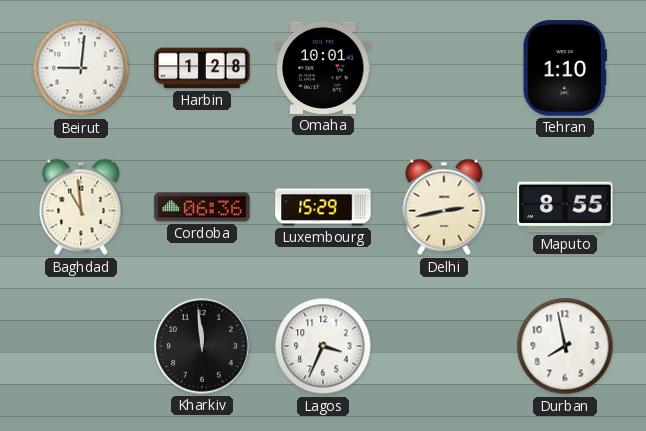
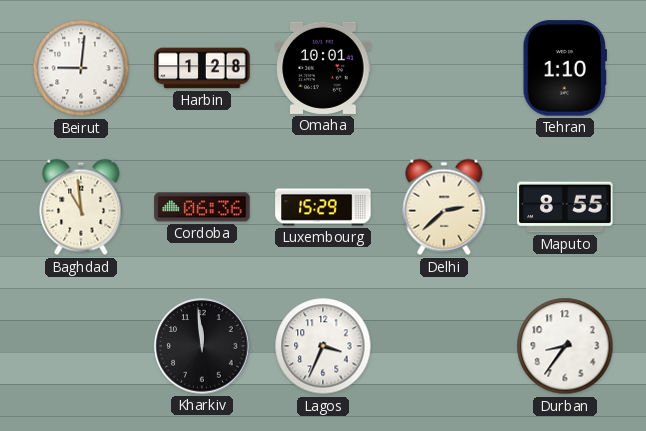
Delhi: 2:43 -> 2:38 (444, 207)
Durban: 7:58 -> 8:36 (565, 346)
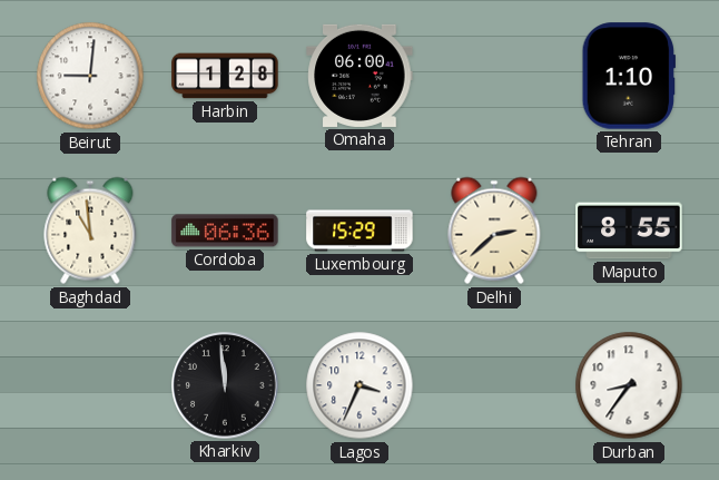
Omaha: 10:01 -> 06:00 (359, 76)
